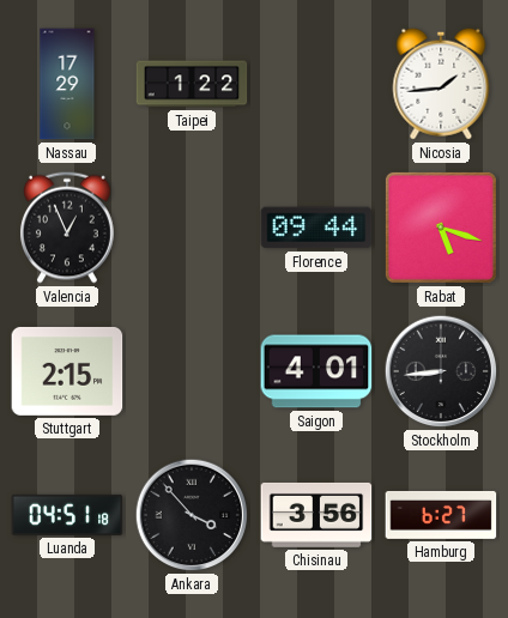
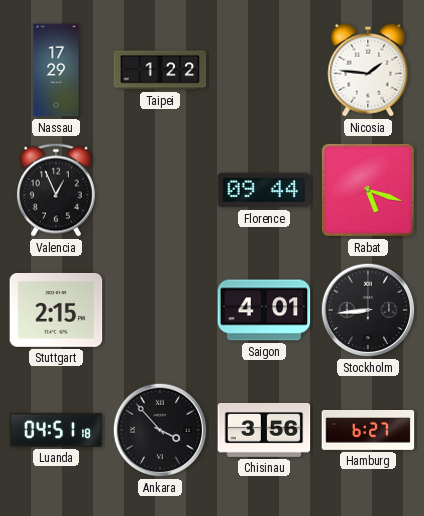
Nicosia: 1:44 -> 1:46 (368, 70)
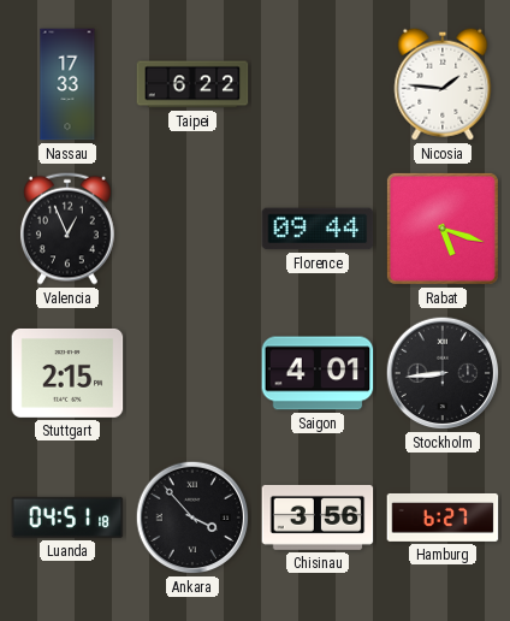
Nassau: 17:29 -> 17:33 (67, 84)
Taipei: 1:22 -> 6:22 (192, 84)
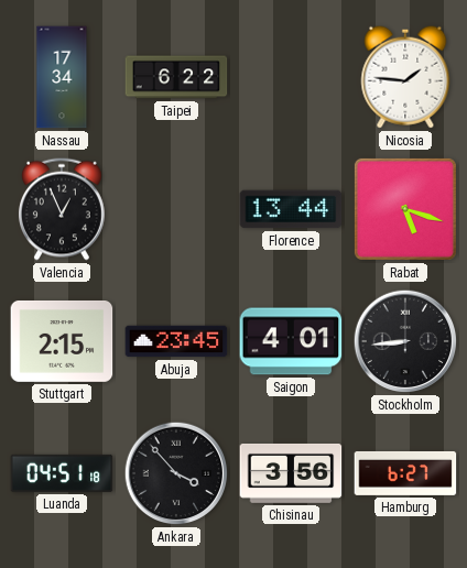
Nassau: 17:33 -> 17:34 (62, 77)
Florence: 09:44 -> 13:44 (291, 209)
Abuja: none -> 23:45 (176, 341)
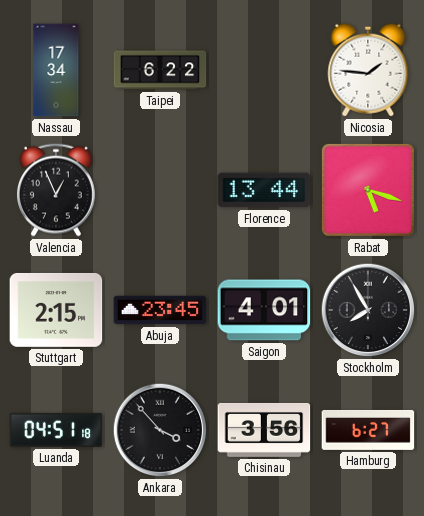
Stockholm: 8:44 -> 7:55 (368, 310)
